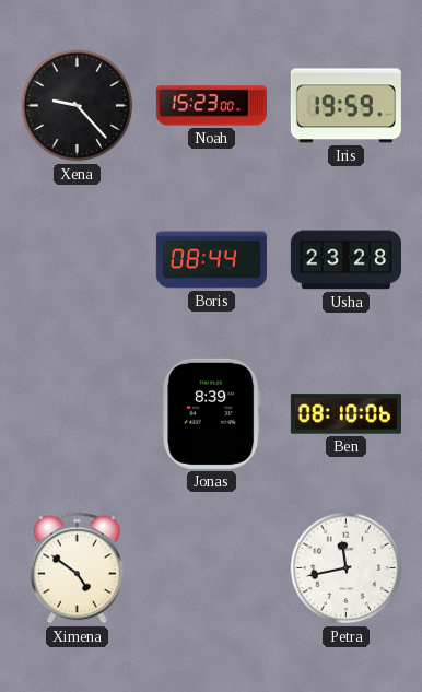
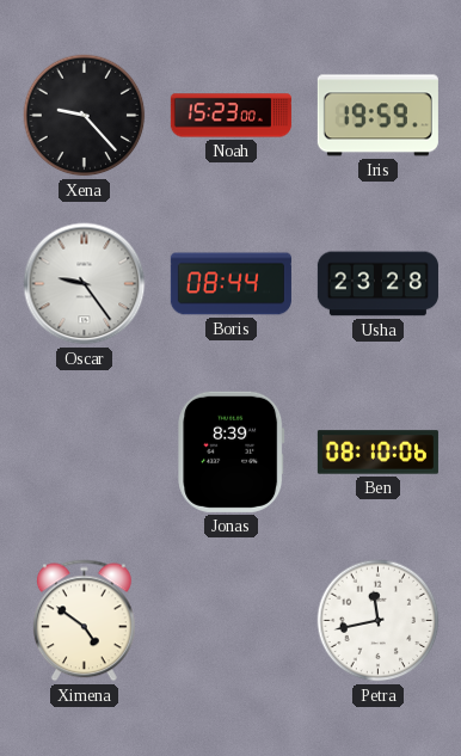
Oscar: none -> 9:24 (85, 284)
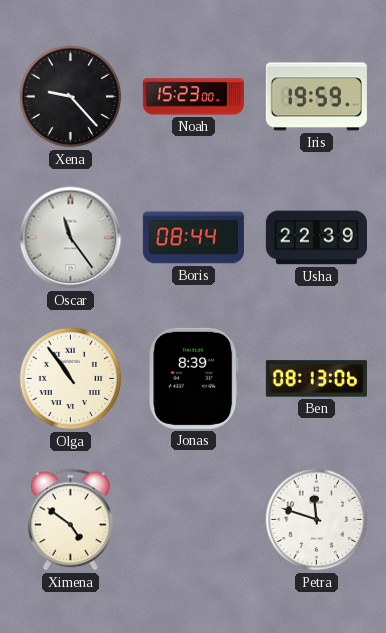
Oscar: 9:24 -> 11:24 (71, 238)
Usha: 23:28 -> 22:39 (316, 238)
Olga: none -> 10:54 (71, 379)
Ben: 08:10 -> 08:13 (316, 379)
Petra: 11:43 -> 11:48 (317, 520)
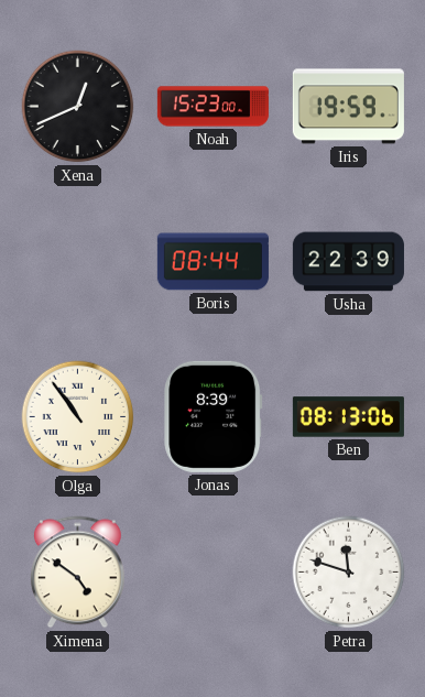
Xena: 9:23 -> 12:41 (78, 107)
Oscar: 11:24 -> none (71, 238)
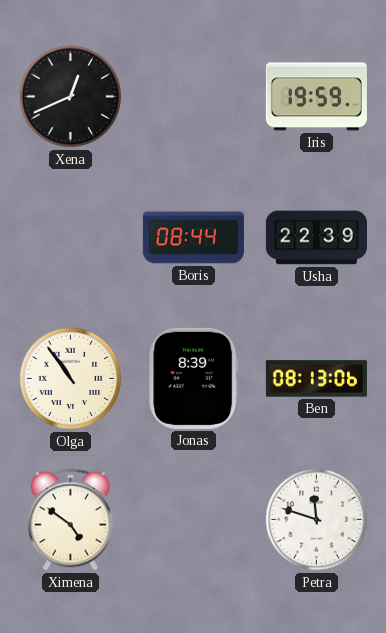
Noah: 15:23 -> none (212, 107)
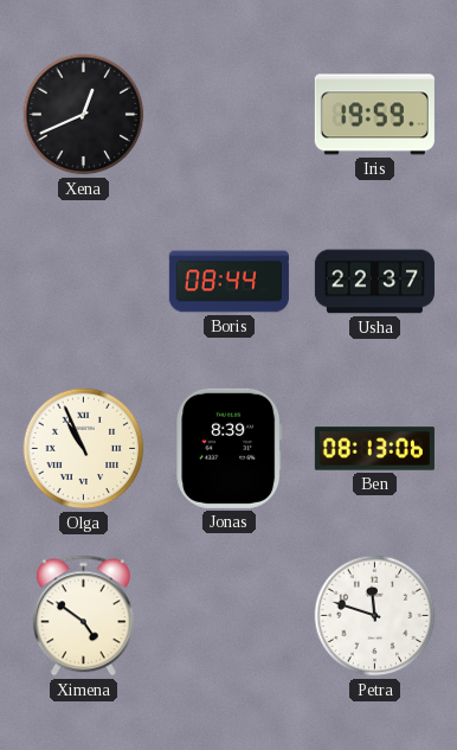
Usha: 22:39 -> 22:37 (374, 282)
Olga: 10:54 -> 10:56 (84, 449)
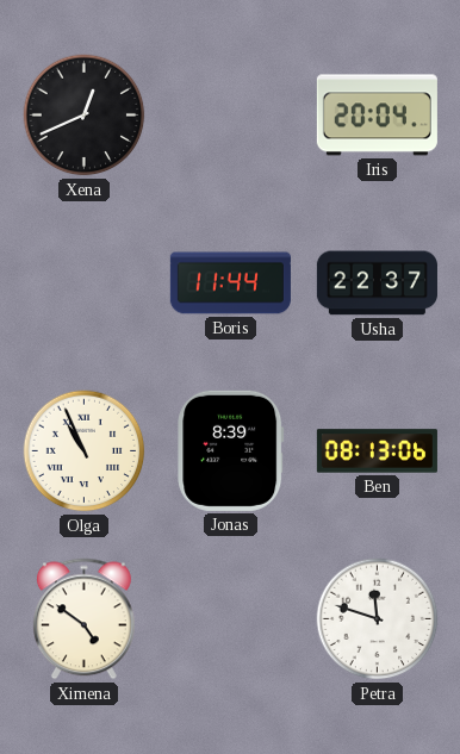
Iris: 19:59 -> 20:04 (377, 116)
Boris: 08:44 -> 11:44 (230, 283)
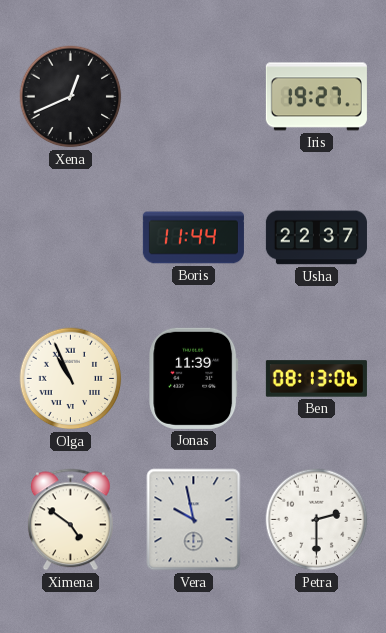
Iris: 20:04 -> 19:27 (316, 97)
Jonas: 8:39 -> 11:39 (194, 378)
Vera: none -> 9:58 (194, 520)
Petra: 11:48 -> 2:30 (317, 520)
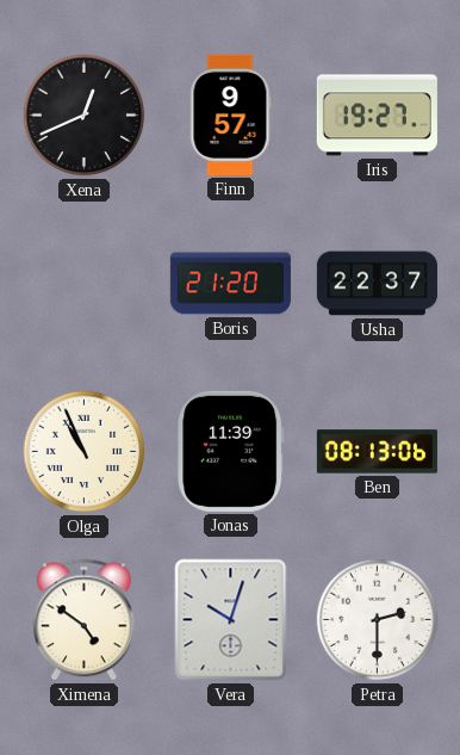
Finn: none -> 9:57 (231, 115)
Boris: 11:44 -> 21:20 (230, 284)
Vera: 9:58 -> 10:03 (231, 620)
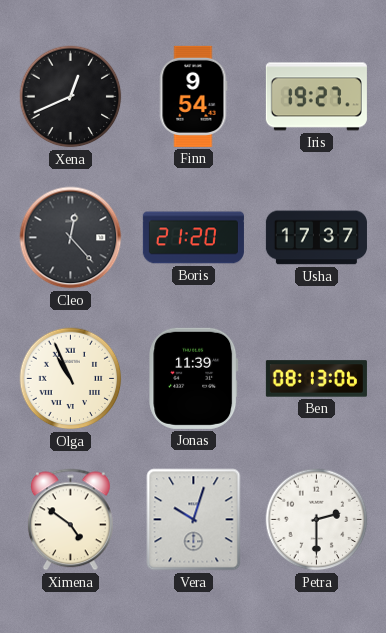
Finn: 9:57 -> 9:54 (194, 96)
Cleo: none -> 12:23 (71, 238)
Usha: 22:37 -> 17:37 (316, 238)
